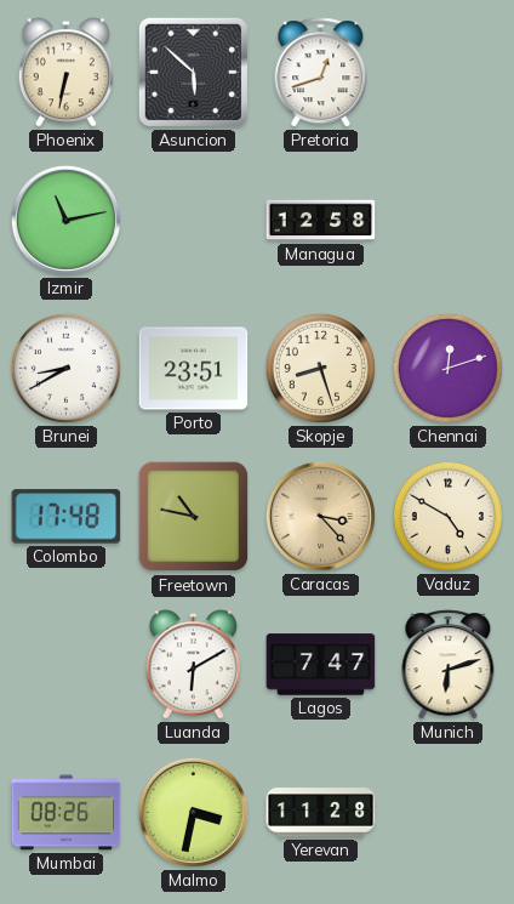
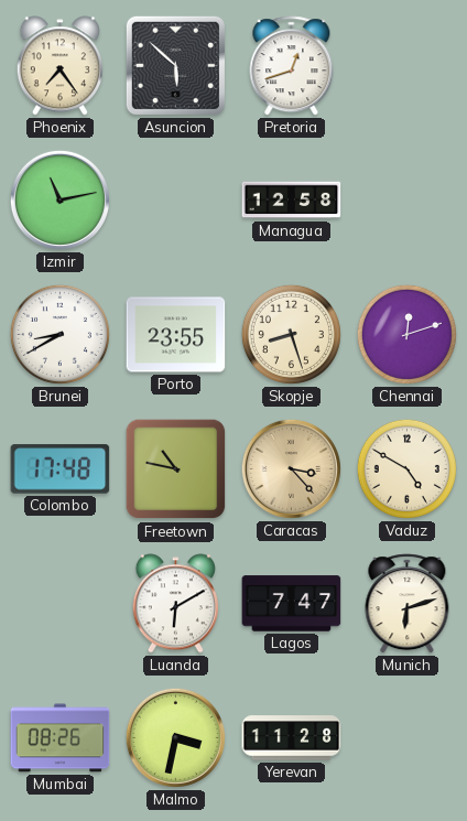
Phoenix: 6:32 -> 7:24 (59, 66)
Porto: 23:51 -> 23:55 (176, 335)
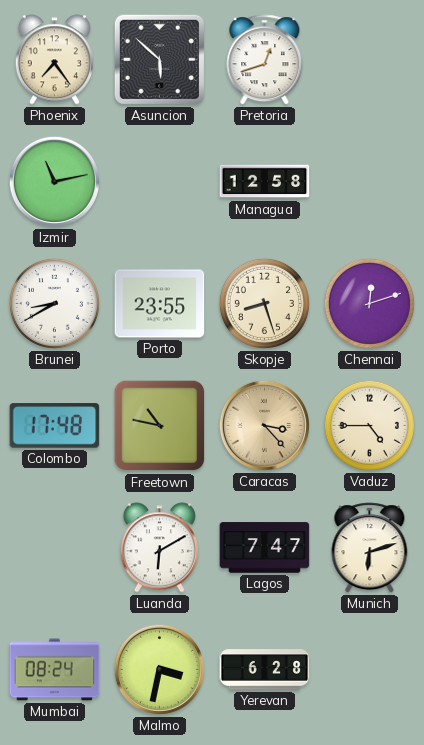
Vaduz: 4:50 -> 4:45 (369, 425)
Mumbai: 08:26 -> 08:24 (55, 670)
Yerevan: 11:28 -> 6:28 (265, 670)
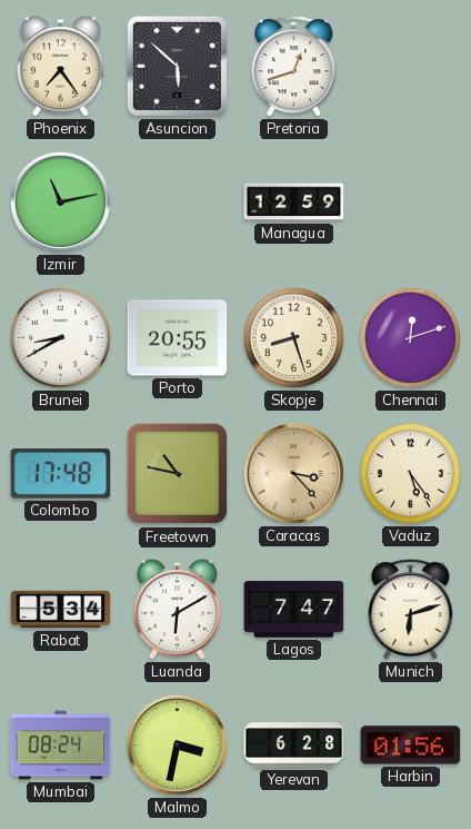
Managua: 12:58 -> 12:59 (294, 203)
Porto: 23:55 -> 20:55 (178, 338)
Vaduz: 4:45 -> 5:24 (410, 473)
Rabat: none -> 5:34 (61, 610)
Harbin: none -> 01:56 (411, 746)
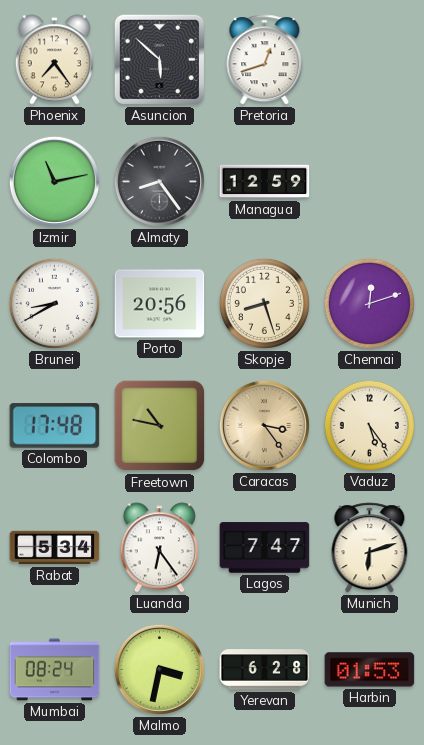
Almaty: none -> 8:24 (159, 181)
Porto: 20:55 -> 20:56 (160, 304)
Caracas: 3:23 -> 3:24 (264, 425)
Luanda: 6:10 -> 6:24 (159, 548)
Harbin: 01:56 -> 01:53 (370, 670)
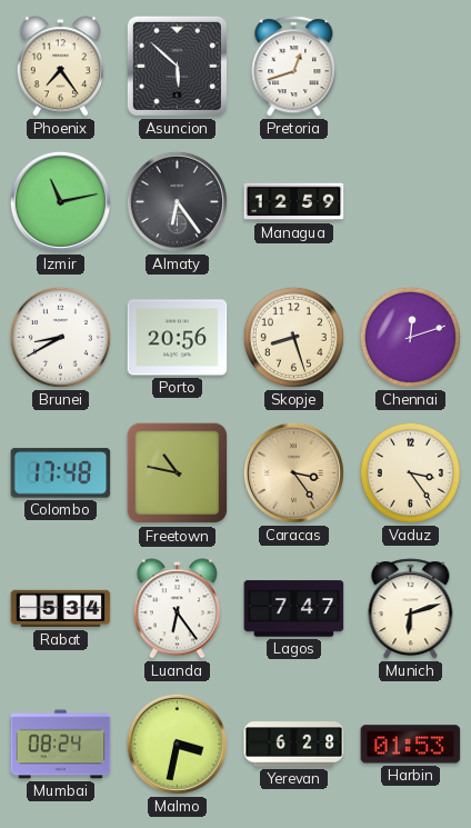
Almaty: 8:24 -> 6:24 (177, 201)
Vaduz: 5:24 -> 3:24 (410, 472)
